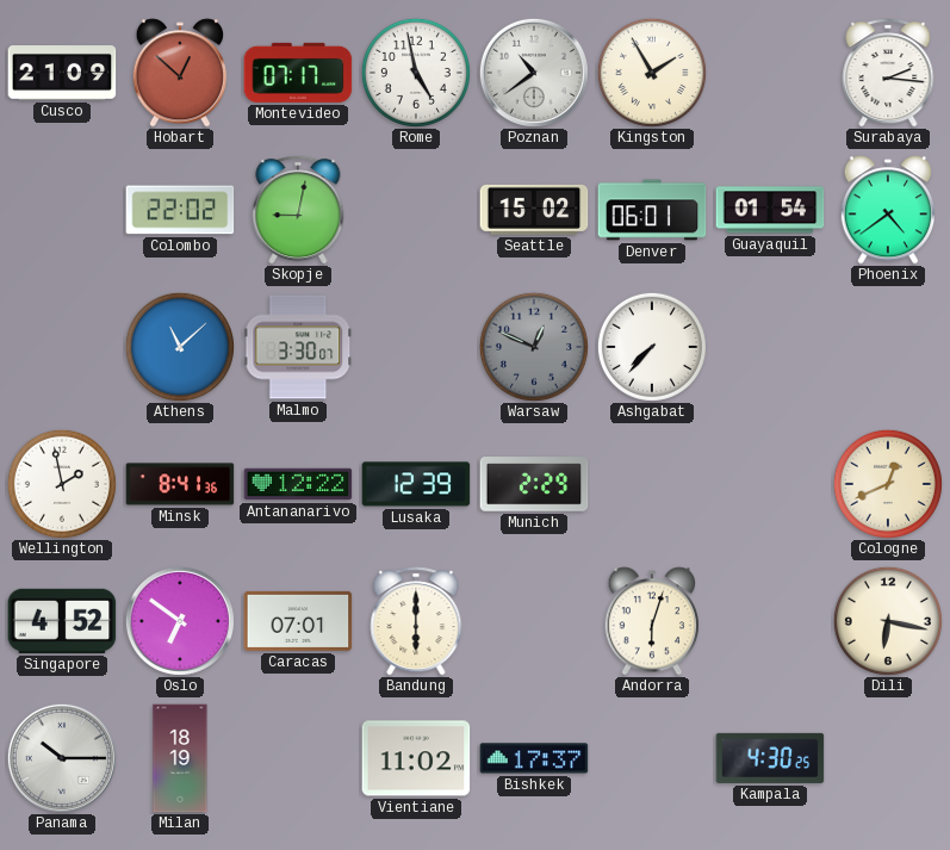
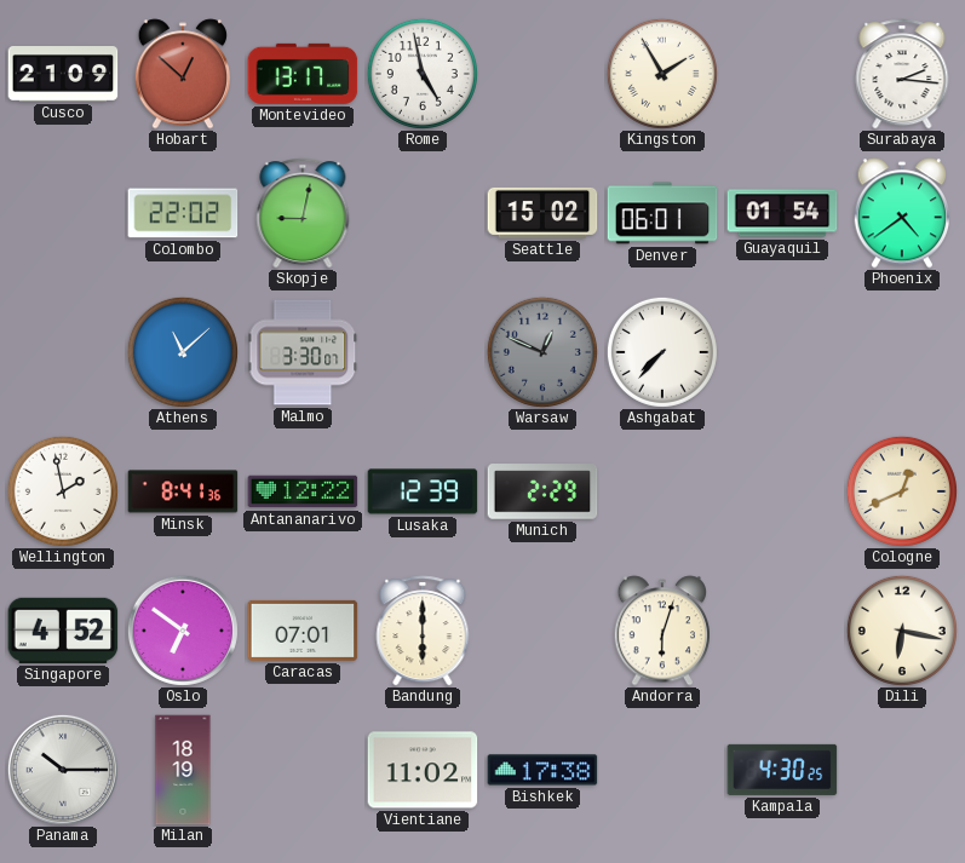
Montevideo: 07:17 -> 13:17 (303, 74)
Poznan: 10:39 -> none (534, 73)
Bishkek: 17:37 -> 17:38 (542, 770)
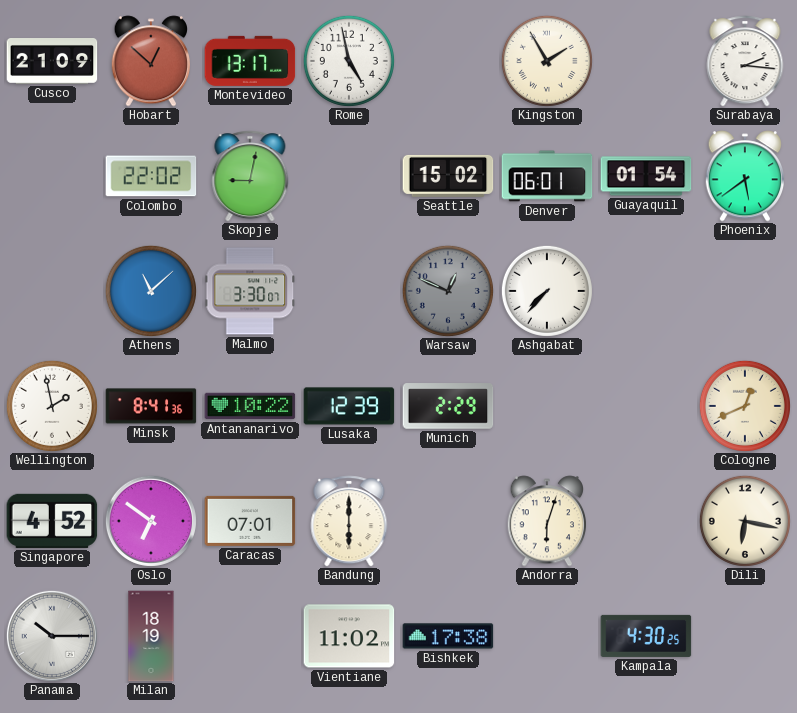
Phoenix: 4:39 -> 5:39 (745, 176)
Antananarivo: 12:22 -> 10:22 (250, 406)
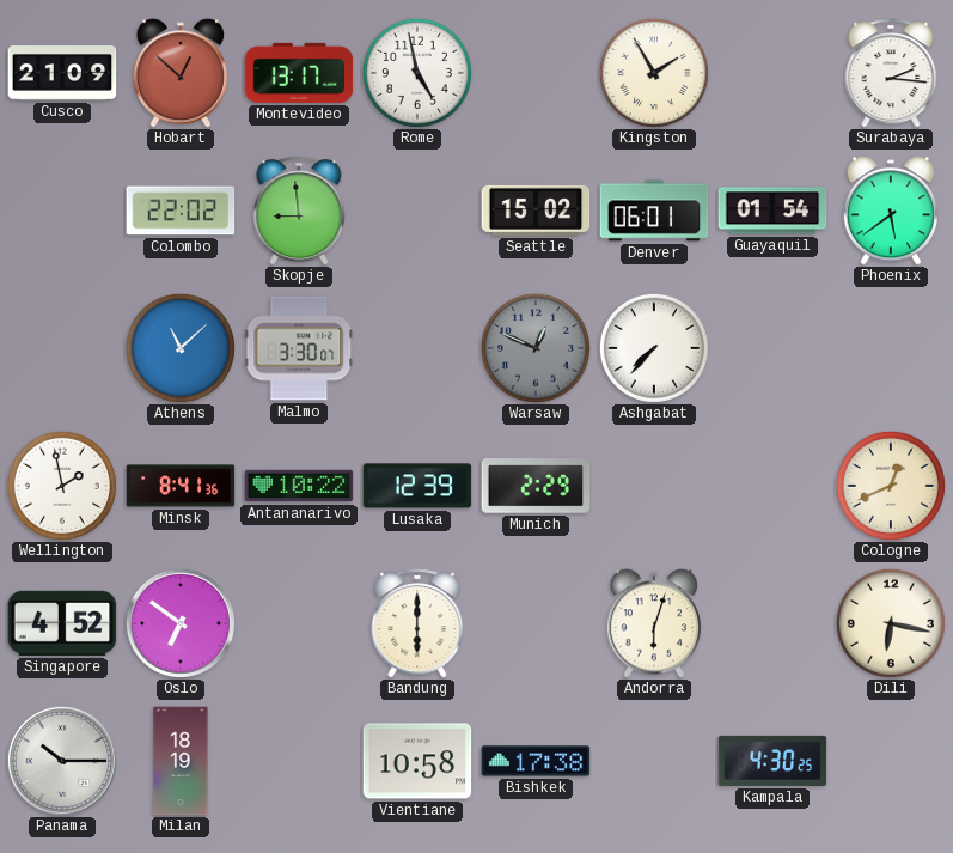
Skopje: 9:02 -> 8:59 (299, 211)
Caracas: 07:01 -> none (250, 521)
Vientiane: 11:02 -> 10:58 (417, 761)
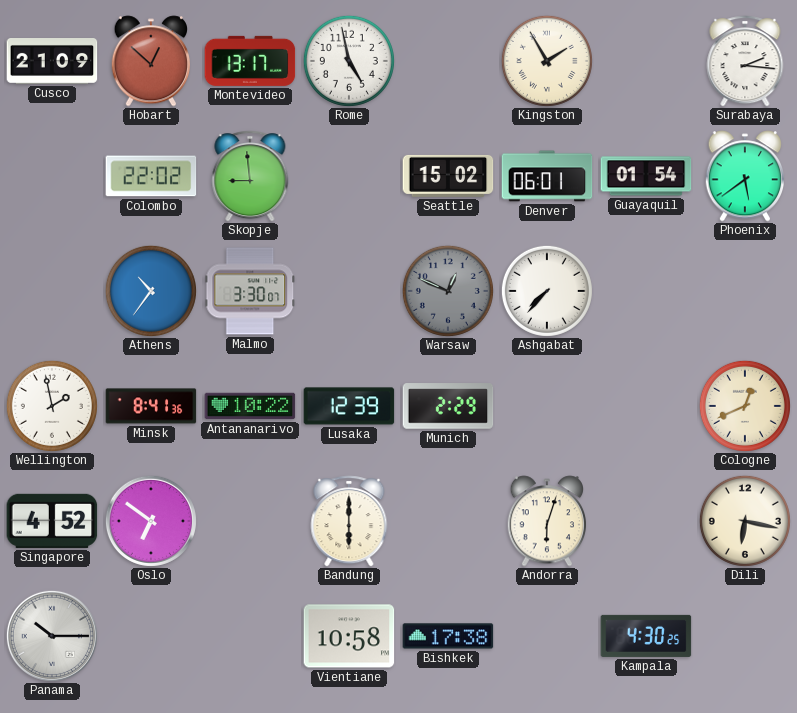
Athens: 11:08 -> 10:36 (151, 291)
Milan: 18:19 -> none (181, 761)
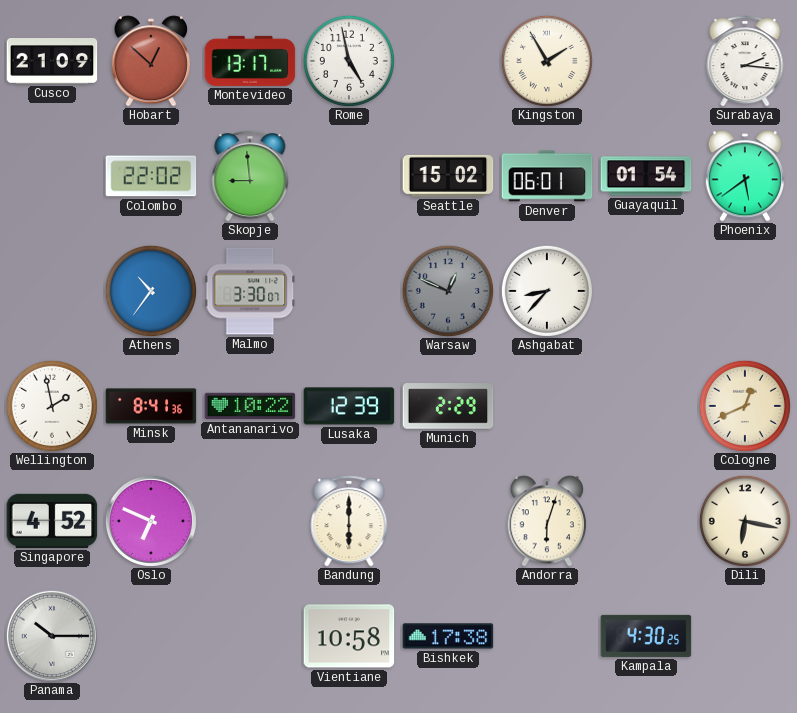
Ashgabat: 7:37 -> 8:37 (547, 291)
Oslo: 6:51 -> 6:49 (151, 521)
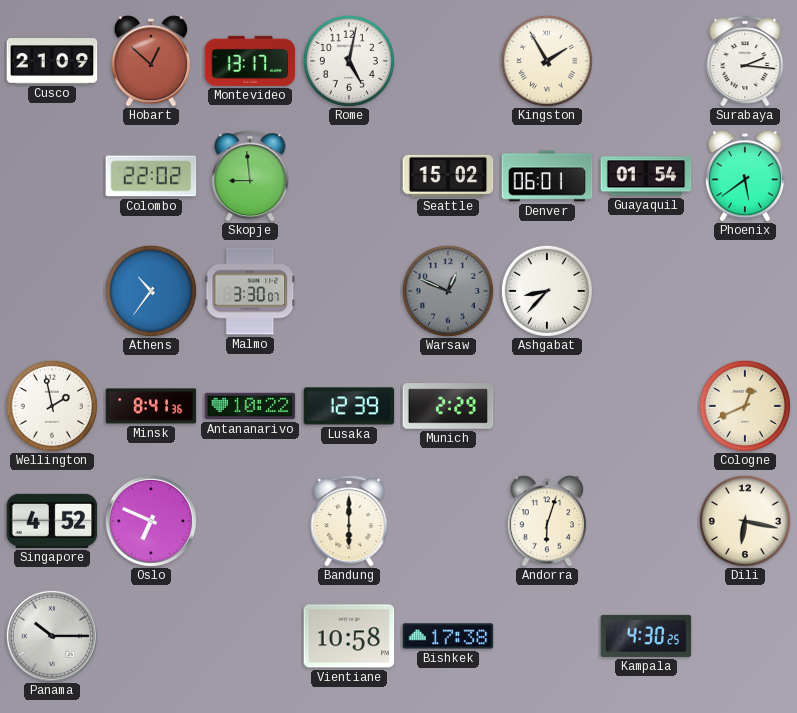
Rome: 4:58 -> 5:02 (349, 61)
